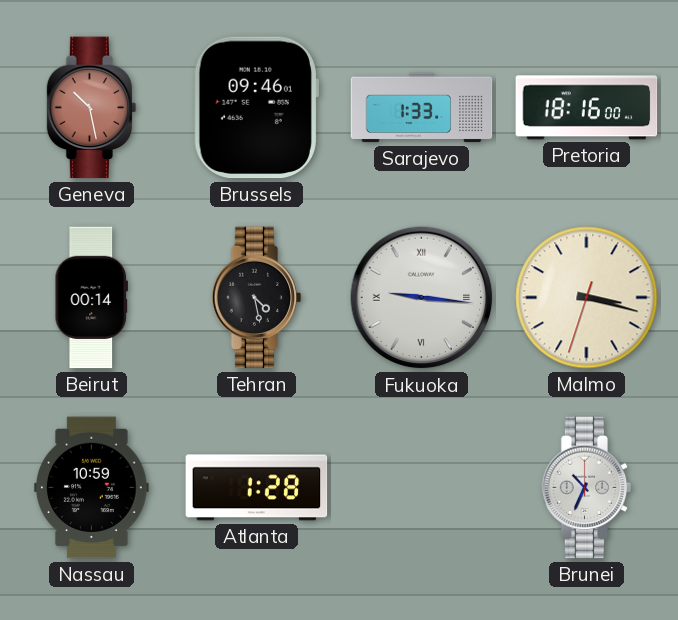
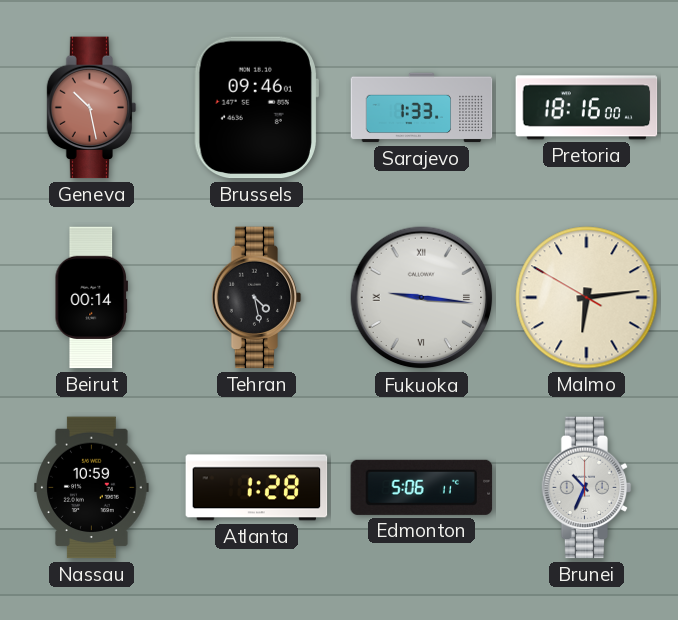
Malmo: 3:17 -> 6:13 (587, 298)
Edmonton: none -> 5:06 (422, 487)
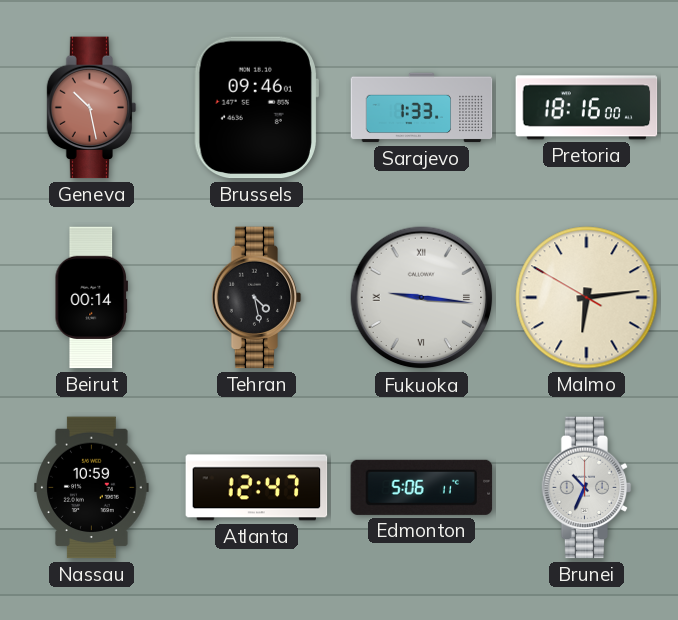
Atlanta: 1:28 -> 12:47 (257, 488)
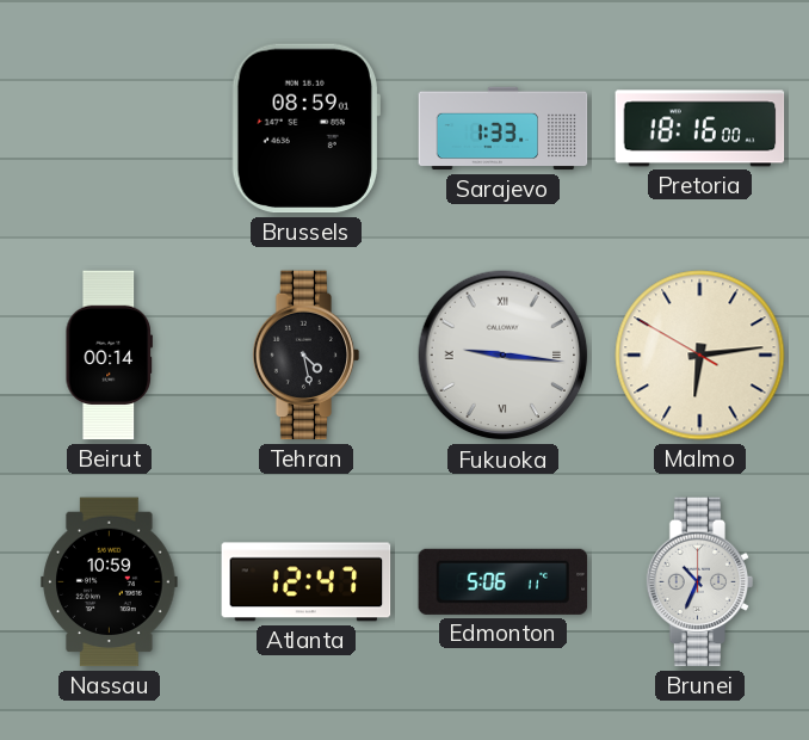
Geneva: 10:28 -> none (92, 108)
Brussels: 09:46 -> 08:59 (305, 129)
